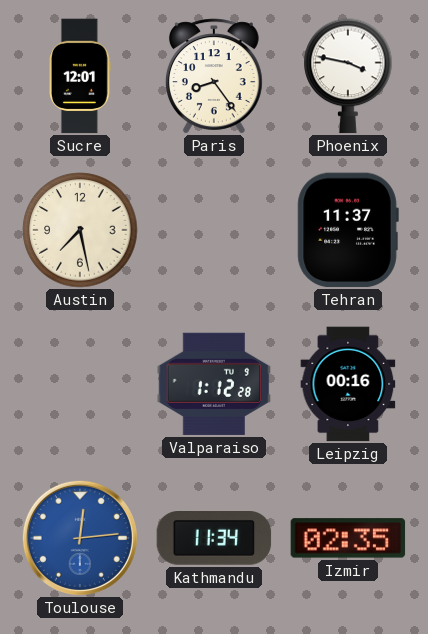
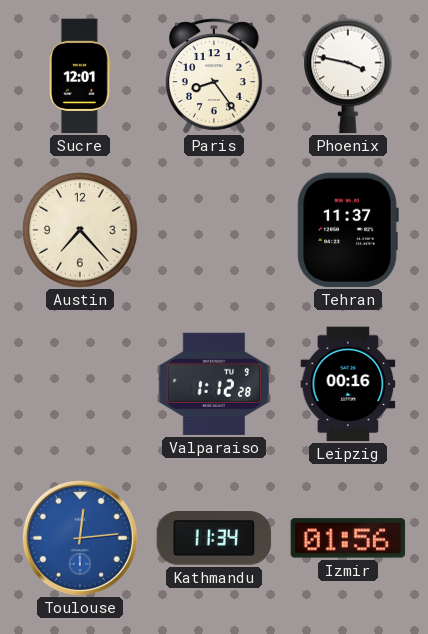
Austin: 7:28 -> 7:23 (80, 230)
Izmir: 02:35 -> 01:56 (348, 538)
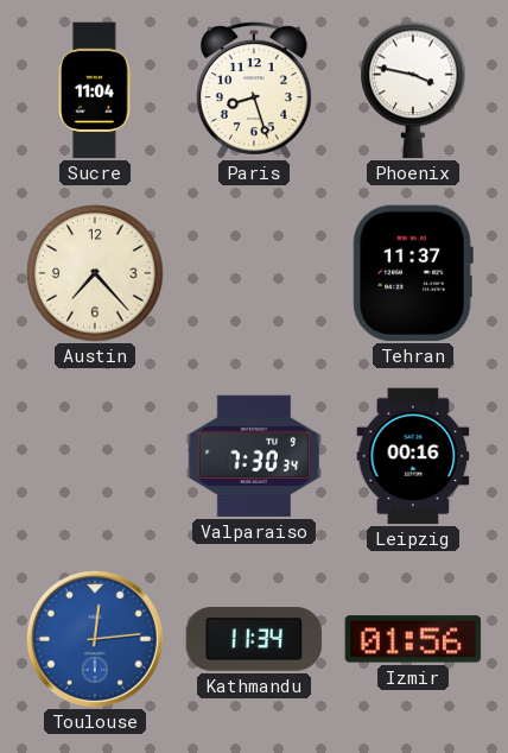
Sucre: 12:01 -> 11:04 (96, 90)
Paris: 8:24 -> 8:27 (254, 90)
Valparaiso: 1:12 -> 7:30 (254, 456)
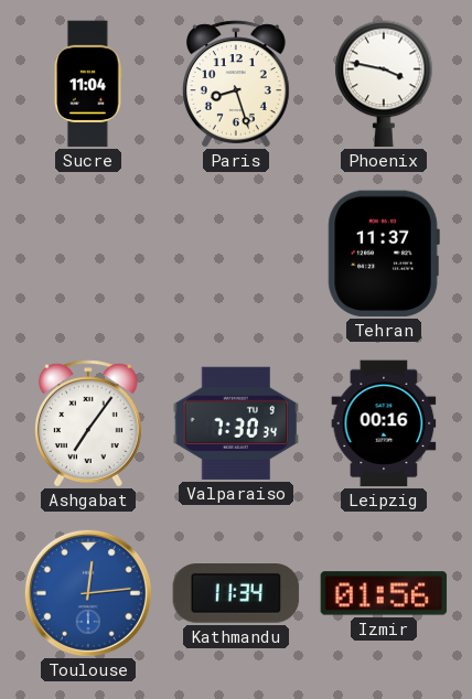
Austin: 7:23 -> none (95, 273)
Ashgabat: none -> 7:06 (88, 423)
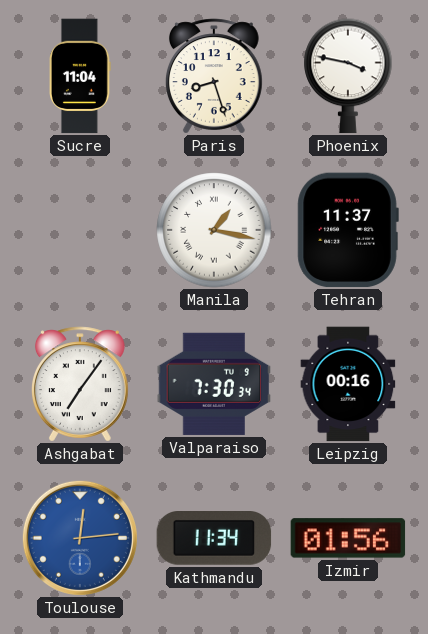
Manila: none -> 1:17 (214, 230)
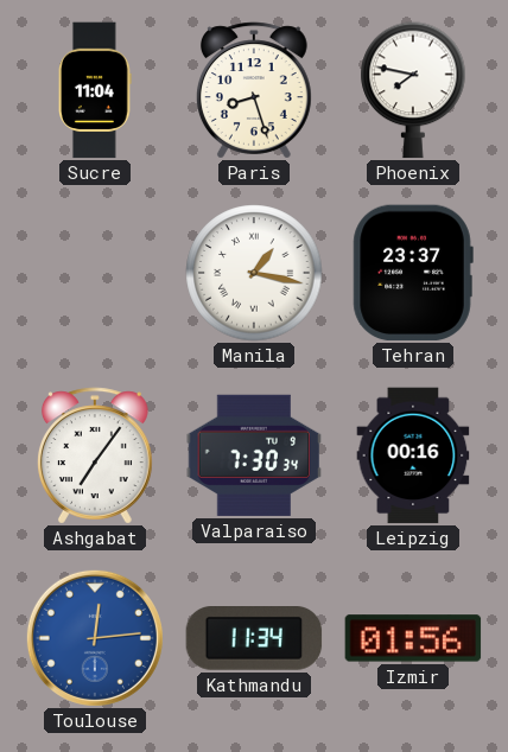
Phoenix: 3:47 -> 7:47 (413, 90)
Tehran: 11:37 -> 23:37 (413, 273)
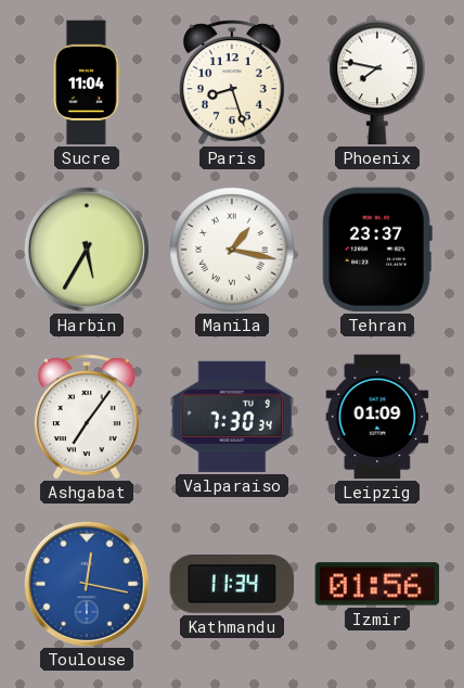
Harbin: none -> 5:35 (87, 250)
Leipzig: 00:16 -> 01:09 (377, 417)
Toulouse: 12:14 -> 12:17 (87, 584)
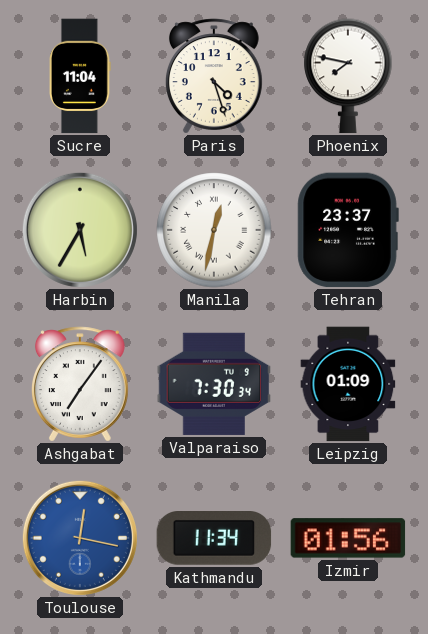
Paris: 8:27 -> 4:27 (214, 76)
Manila: 1:17 -> 12:32 (214, 230)
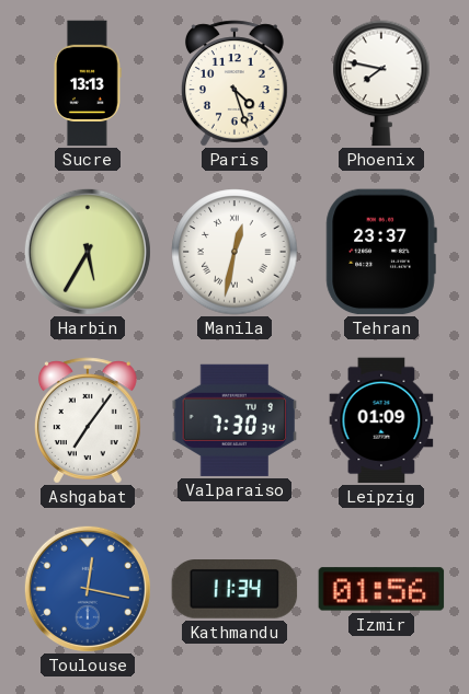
Sucre: 11:04 -> 13:13 (89, 83)
